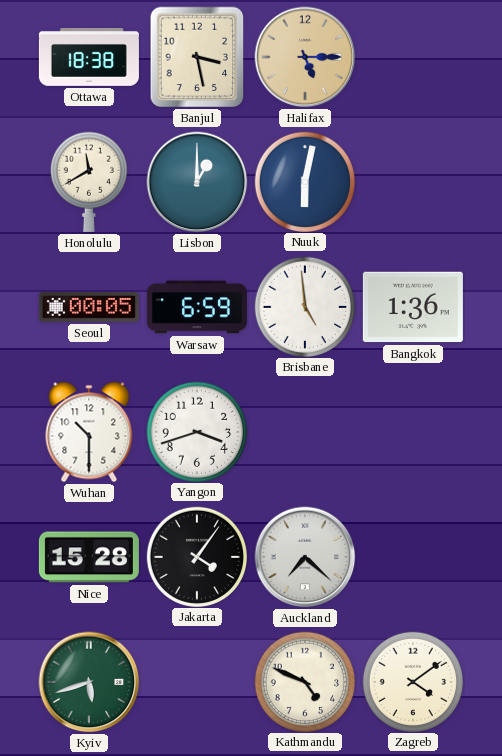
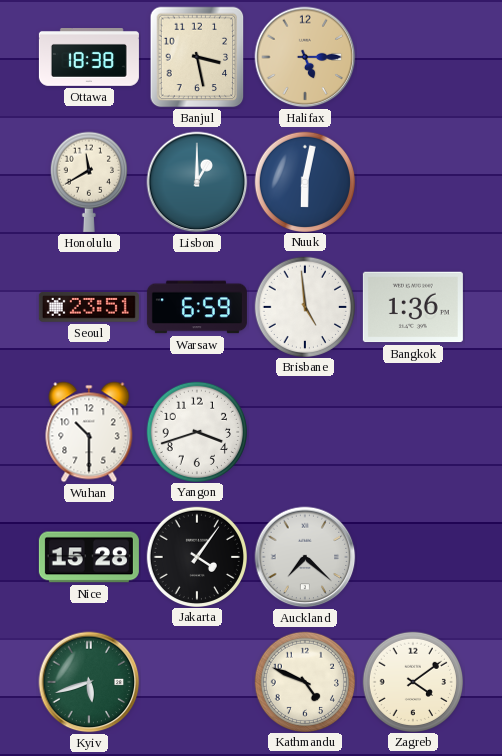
Seoul: 00:05 -> 23:51 (89, 307)
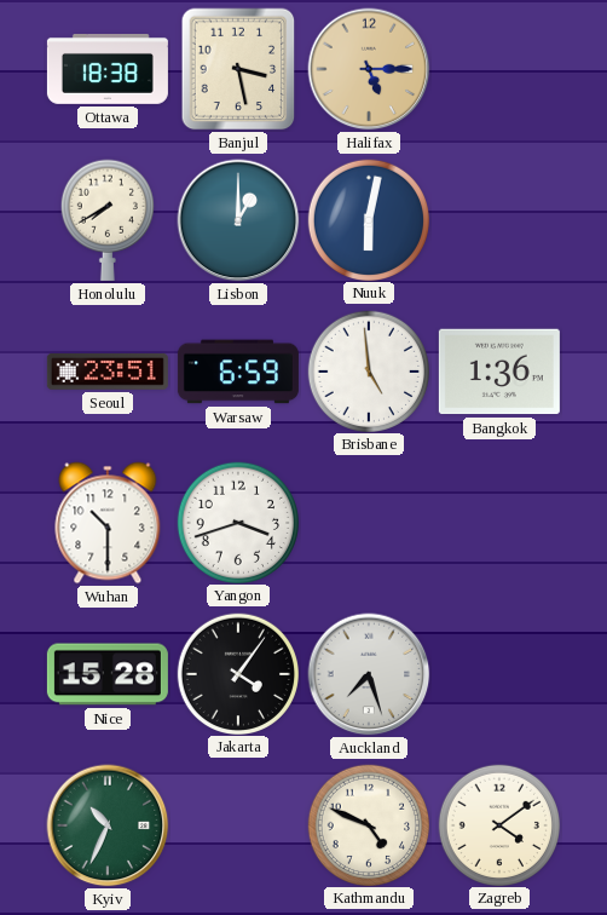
Honolulu: 11:40 -> 7:40 (108, 220)
Auckland: 7:22 -> 7:27 (369, 674)
Kyiv: 5:42 -> 10:34 (108, 825)
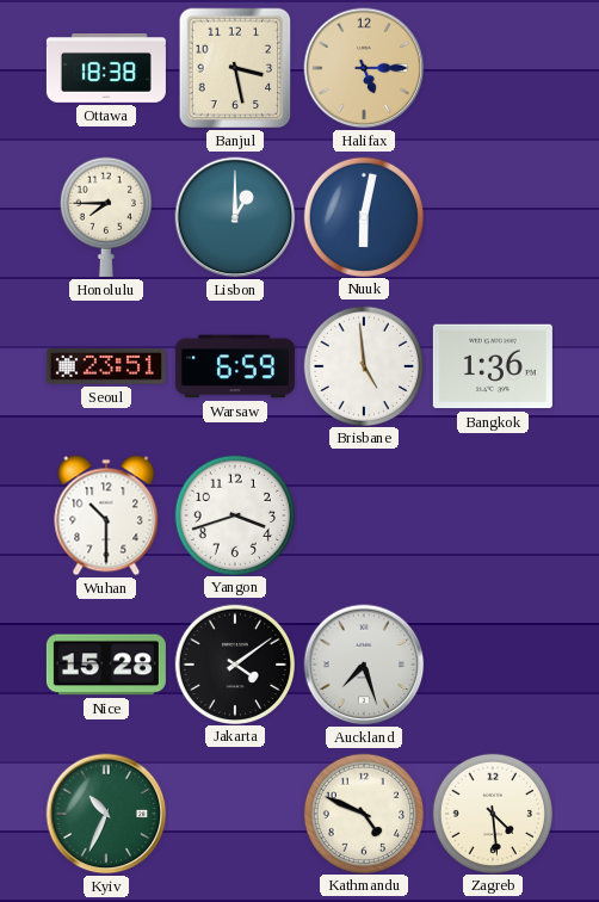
Honolulu: 7:40 -> 7:45 (106, 217)
Jakarta: 4:06 -> 4:09 (234, 663)
Zagreb: 4:09 -> 4:29 (492, 813)
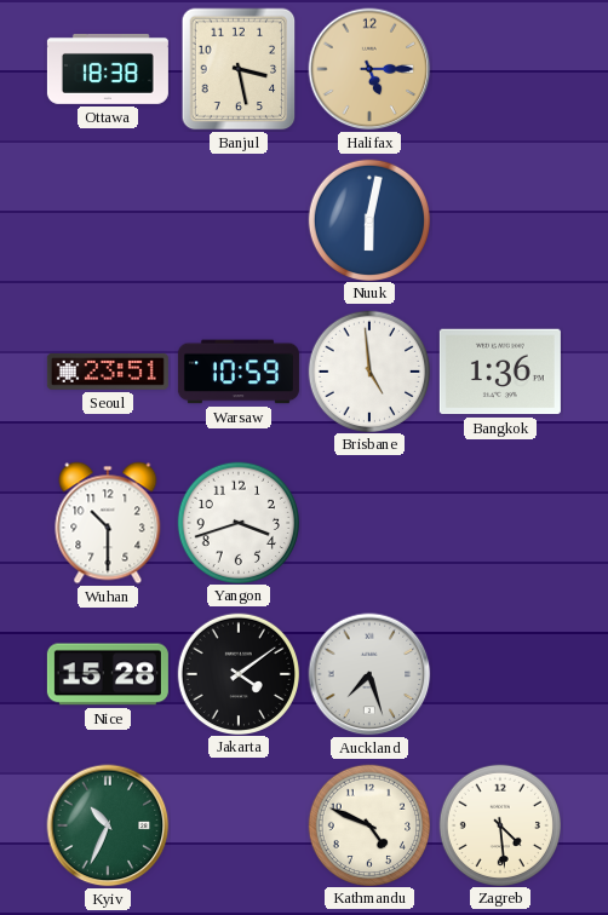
Honolulu: 7:45 -> none (106, 217)
Lisbon: 1:00 -> none (235, 217)
Warsaw: 6:59 -> 10:59 (239, 372)
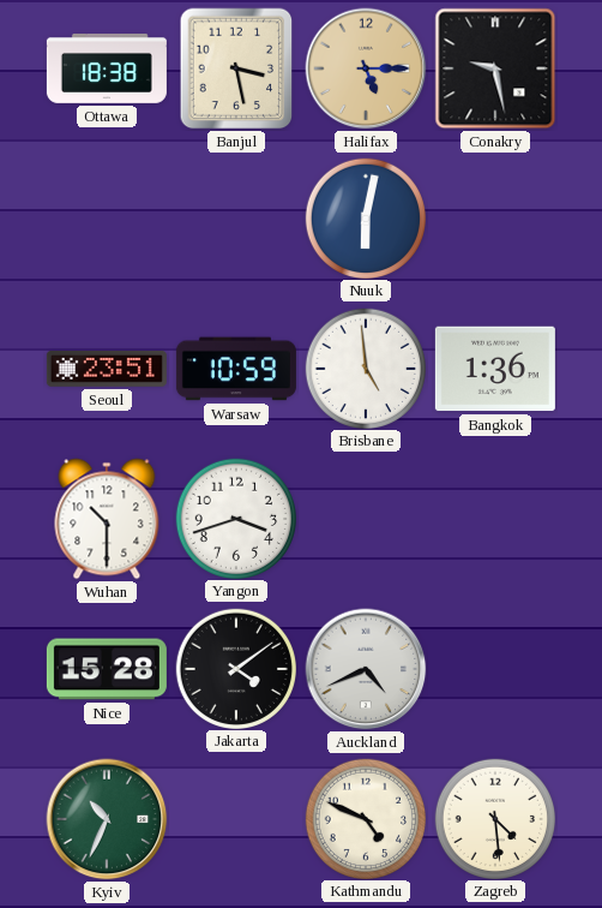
Conakry: none -> 9:28 (495, 68)
Auckland: 7:27 -> 4:41 (366, 669)
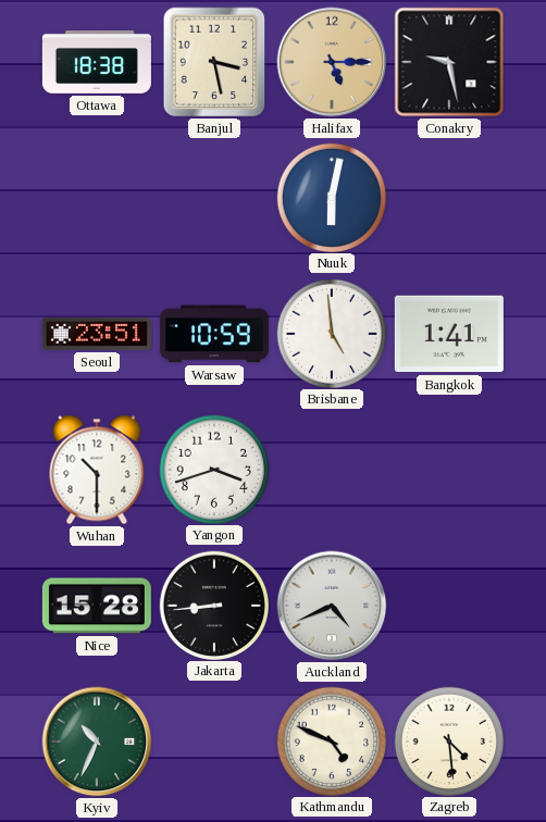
Bangkok: 1:36 -> 1:41 (449, 334)
Jakarta: 4:09 -> 8:44 (213, 605)
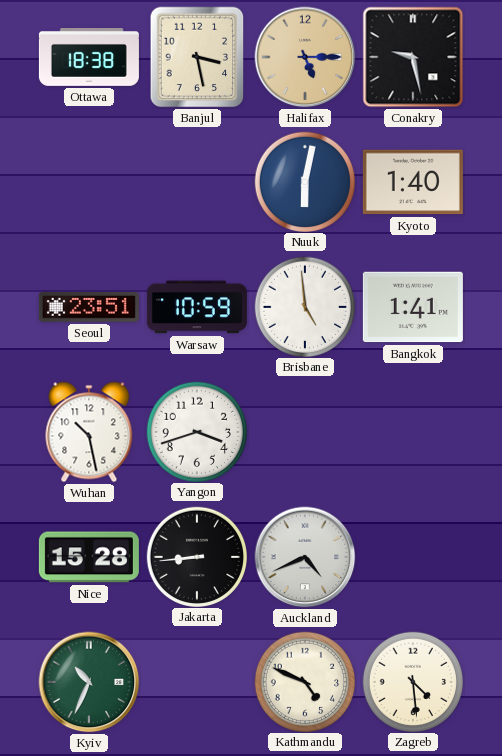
Kyoto: none -> 1:40 (413, 182)
Wuhan: 10:30 -> 10:28 (89, 432)
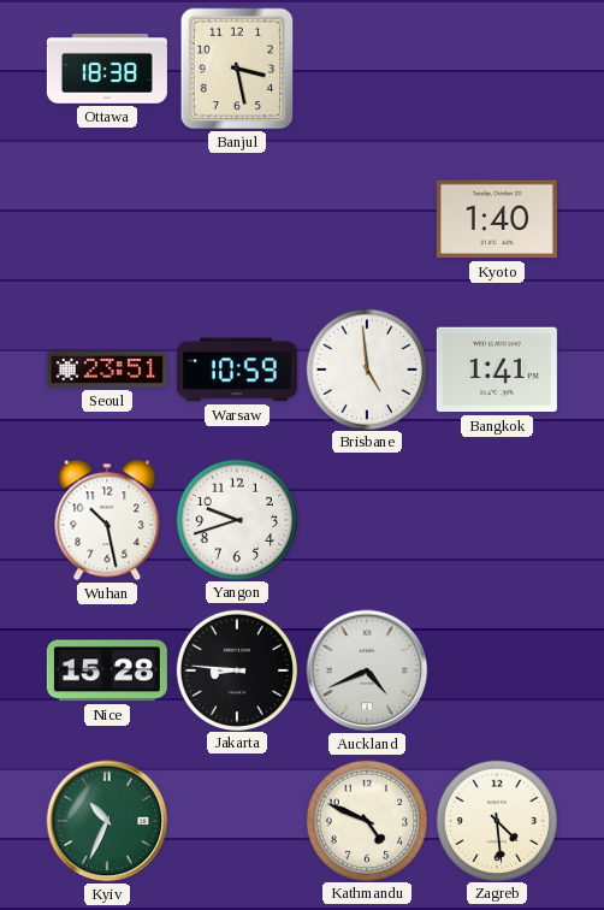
Halifax: 5:15 -> none (305, 57)
Conakry: 9:28 -> none (413, 57)
Nuuk: 6:02 -> none (304, 181)
Yangon: 3:42 -> 9:42 (236, 519)
Jakarta: 8:44 -> 8:46 (236, 669)
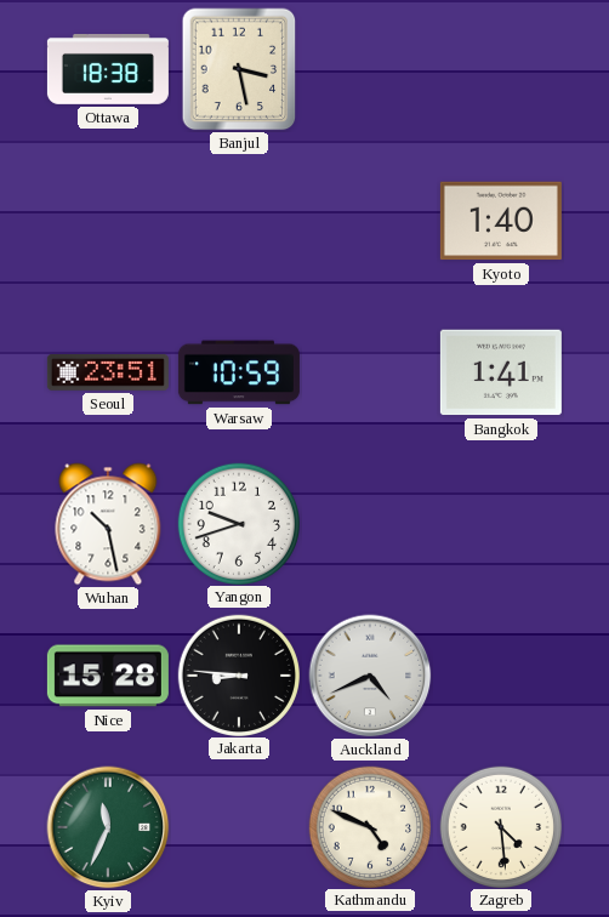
Brisbane: 4:59 -> none (366, 368)
Kyiv: 10:34 -> 11:34 (108, 827)
